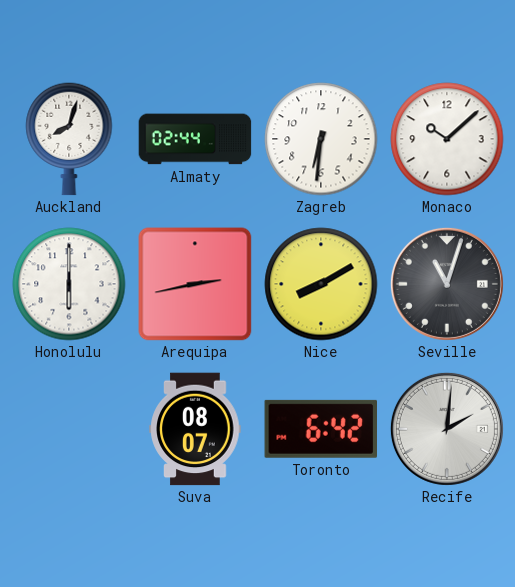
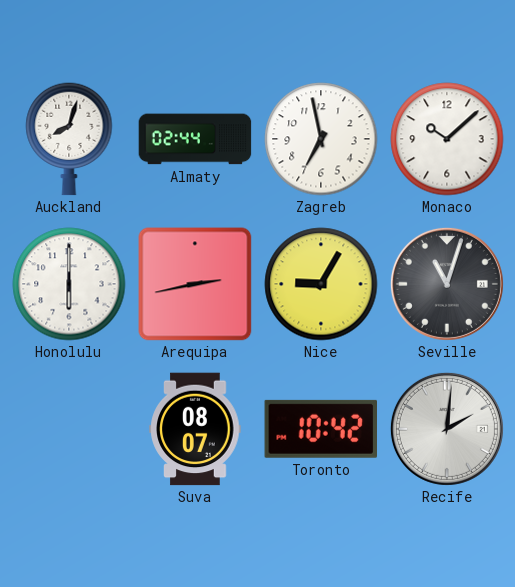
Zagreb: 6:31 -> 6:58 (321, 139)
Nice: 8:10 -> 9:05 (321, 284)
Toronto: 6:42 -> 10:42 (320, 429)
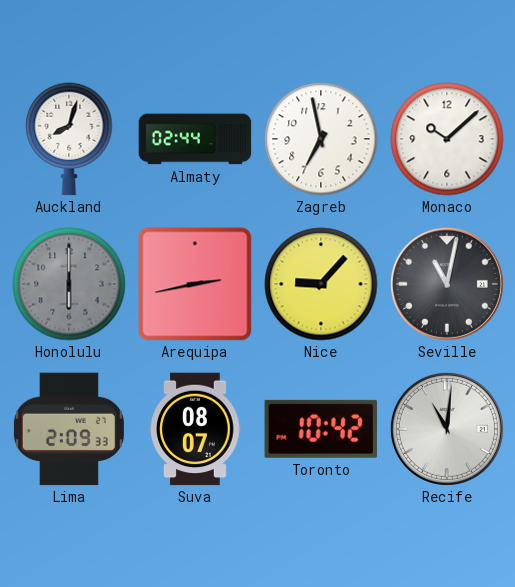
Honolulu dial: white -> grey (69, 284)
Nice: 9:05 -> 9:07 (321, 284)
Seville: 11:03 -> 11:02 (447, 284)
Lima: none -> 2:09 (69, 429)
Recife: 2:01 -> 11:01 (447, 429)
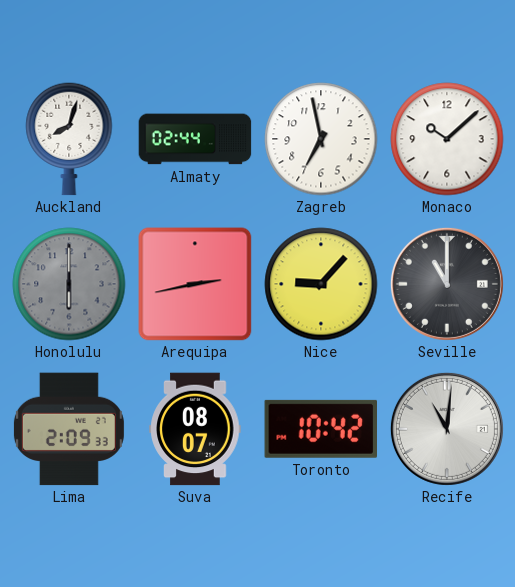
Seville: 11:02 -> 11:00 (447, 284)
